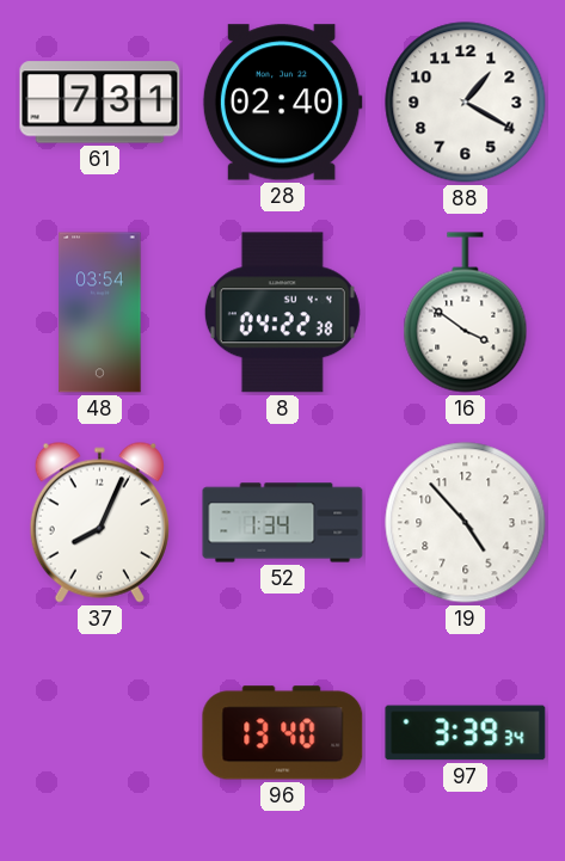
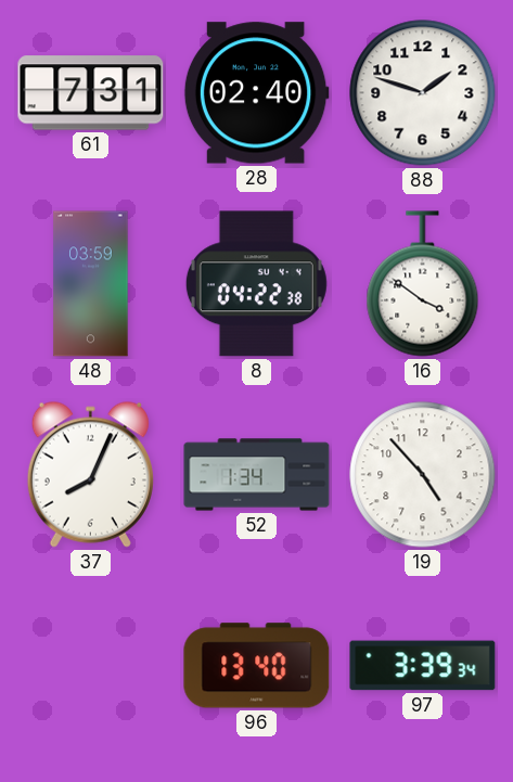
88: 1:20 -> 1:48 (423, 93)
48: 03:54 -> 03:59 (91, 284)
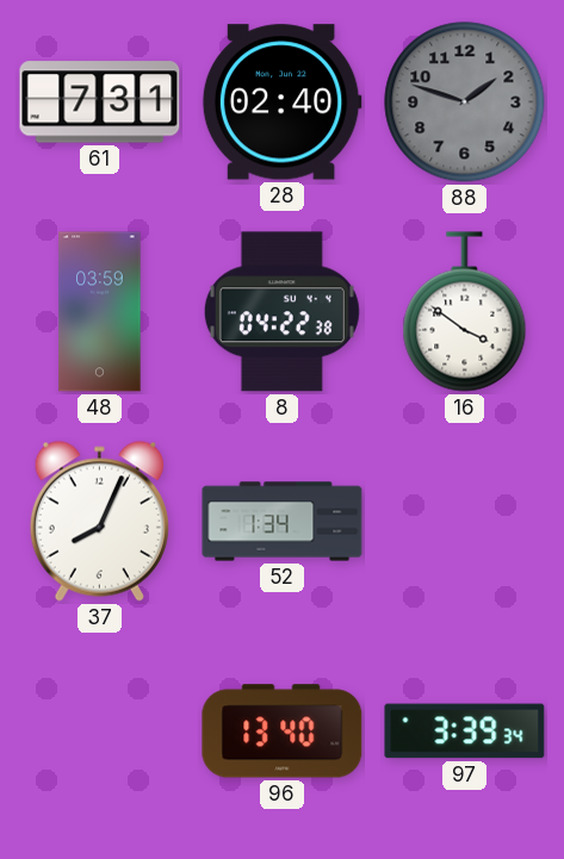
88 dial: white -> grey (465, 102)
19: 4:53 -> none (423, 475)
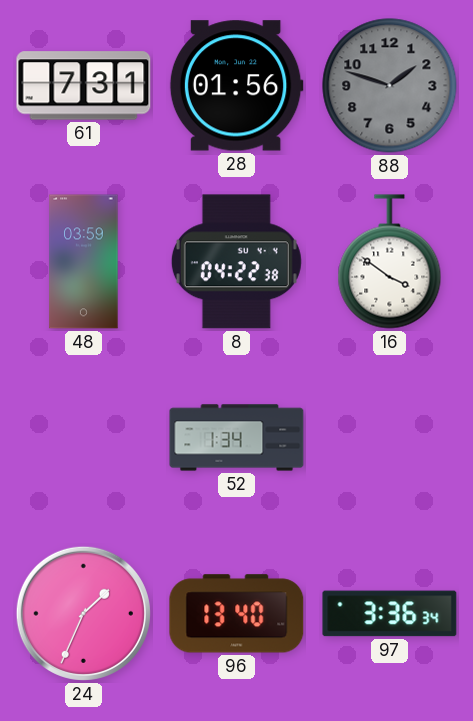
28: 02:40 -> 01:56 (236, 86)
37: 8:04 -> none (99, 521)
24: none -> 1:34 (83, 613)
97: 3:39 -> 3:36 (390, 614)
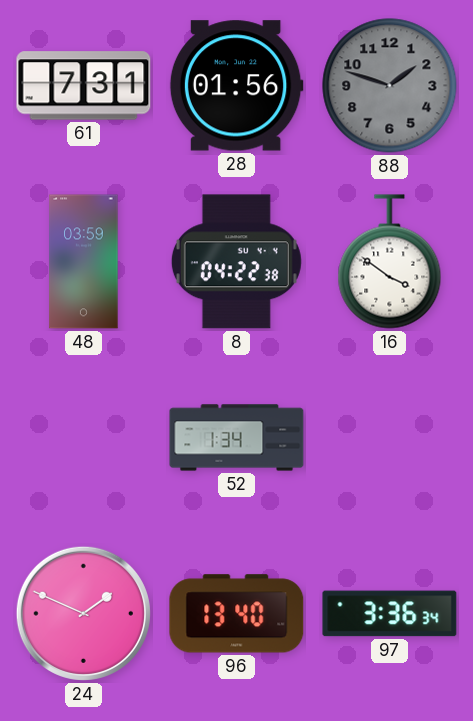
24: 1:34 -> 1:49 (83, 613)
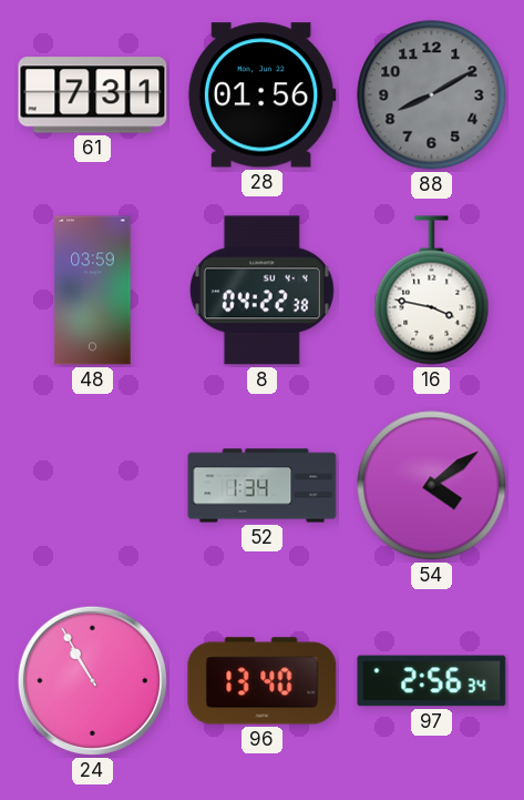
88: 1:48 -> 8:10 (432, 95)
16: 3:51 -> 3:47 (432, 291)
54: none -> 4:09 (432, 486)
24: 1:49 -> 10:55 (92, 680)
97: 3:36 -> 2:56 (432, 681)
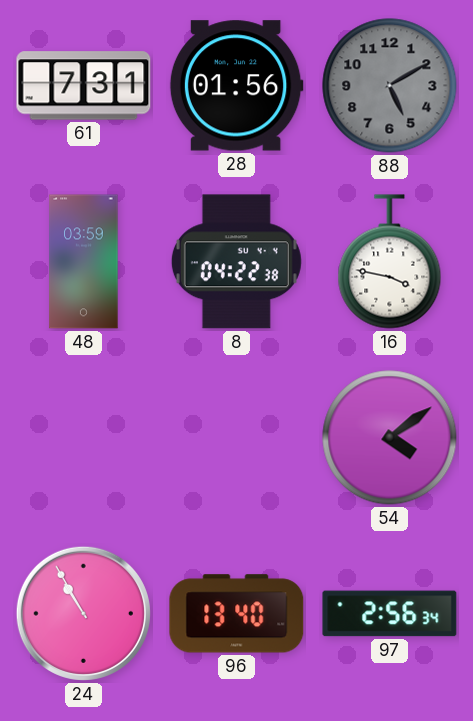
88: 8:10 -> 5:10 (390, 86)
52: 1:34 -> none (263, 486)
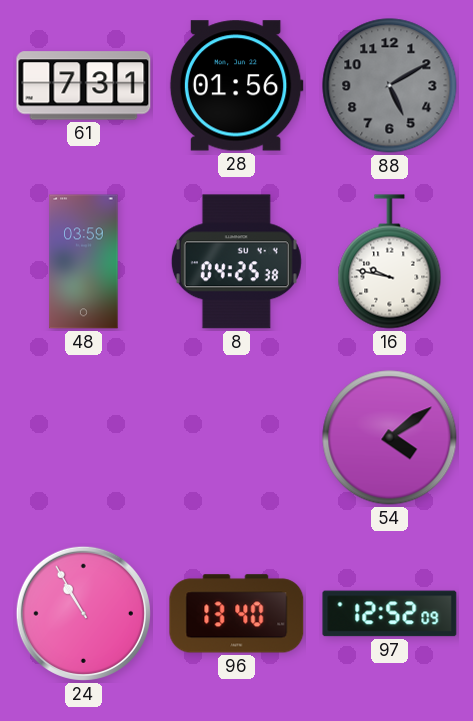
8: 04:22 -> 04:25 (236, 262)
16: 3:47 -> 9:47 (390, 262)
97: 2:56 -> 12:52 (390, 614)
